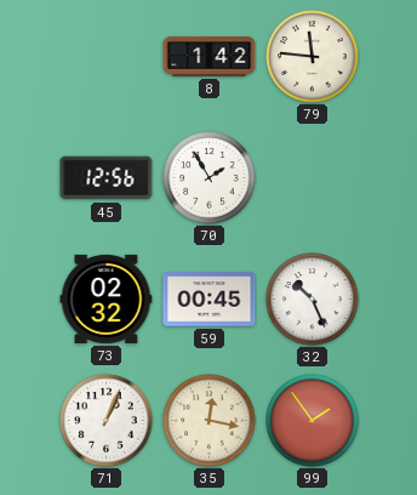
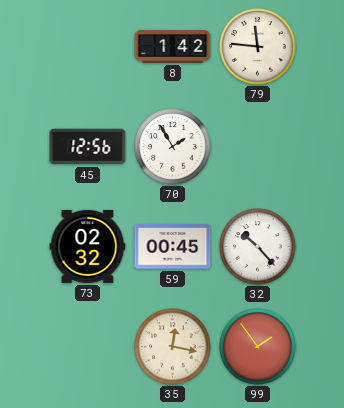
32: 10:26 -> 10:23 (258, 247)
71: 1:04 -> none (107, 421)
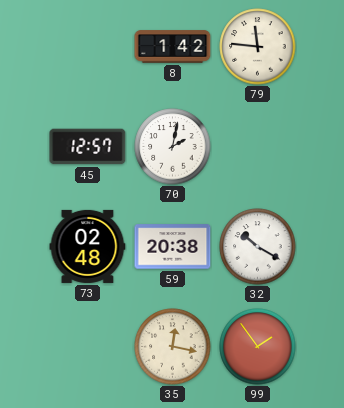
45: 12:56 -> 12:57 (88, 147)
70: 1:55 -> 2:02 (173, 147)
73: 02:32 -> 02:48 (88, 246)
59: 00:45 -> 20:38 (173, 247)
32: 10:23 -> 10:20 (258, 247)
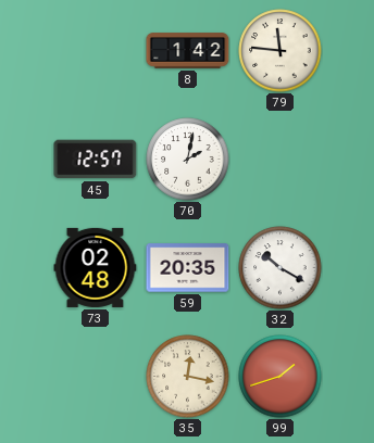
59: 20:38 -> 20:35 (188, 268)
99: 1:54 -> 1:42 (280, 377)
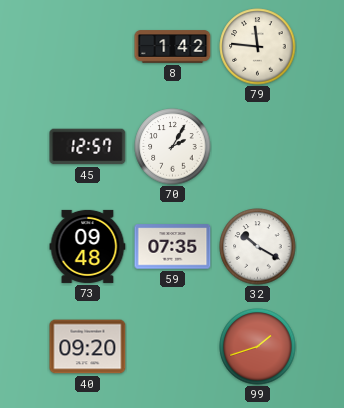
70: 2:02 -> 2:05 (173, 147)
73: 02:48 -> 09:48 (88, 246)
59: 20:35 -> 07:35 (173, 247)
40: none -> 09:20 (88, 347)
35: 12:17 -> none (188, 377)
